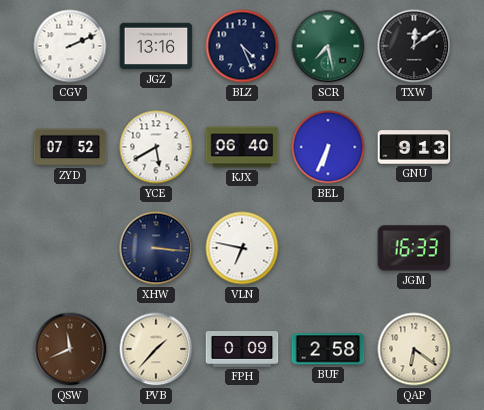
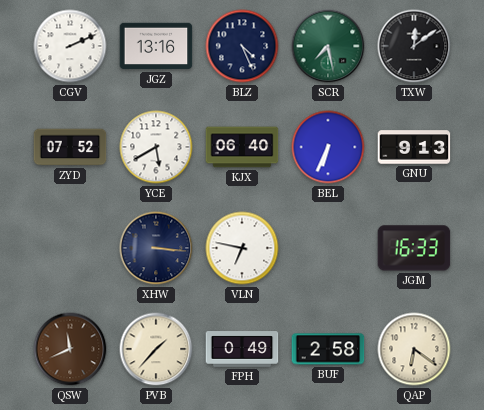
FPH: 0:09 -> 0:49 (242, 349)
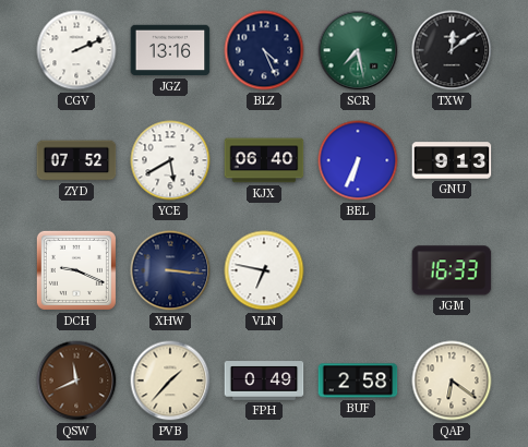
DCH: none -> 9:19 (76, 270)
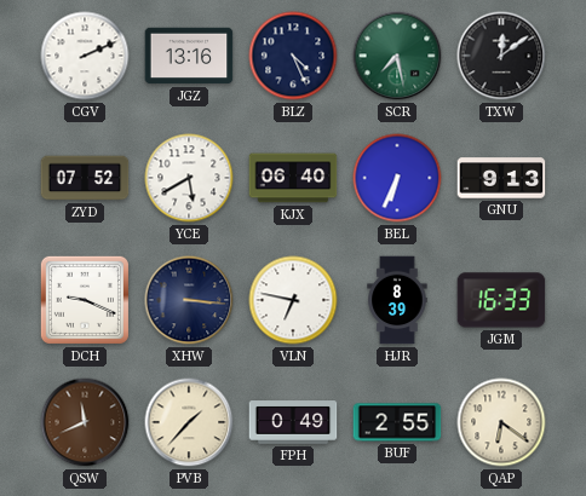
HJR: none -> 8:39 (397, 300)
BUF: 2:58 -> 2:55 (397, 422)
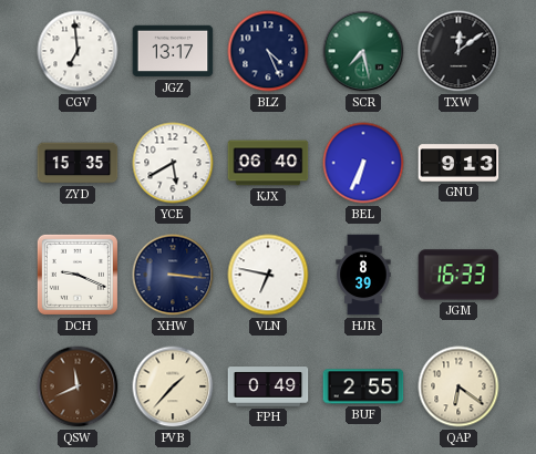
CGV: 2:11 -> 6:59 (78, 51)
JGZ: 13:16 -> 13:17 (173, 51)
ZYD: 07:52 -> 15:35 (78, 163)
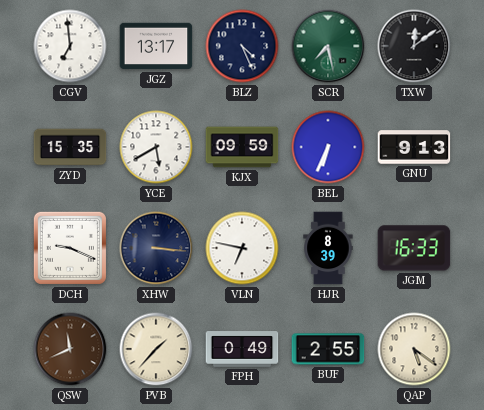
KJX: 06:40 -> 09:59 (242, 147)
QAP: 6:21 -> 5:21 (414, 349)
